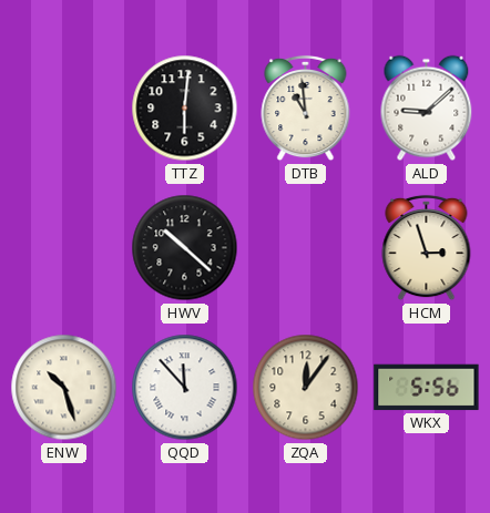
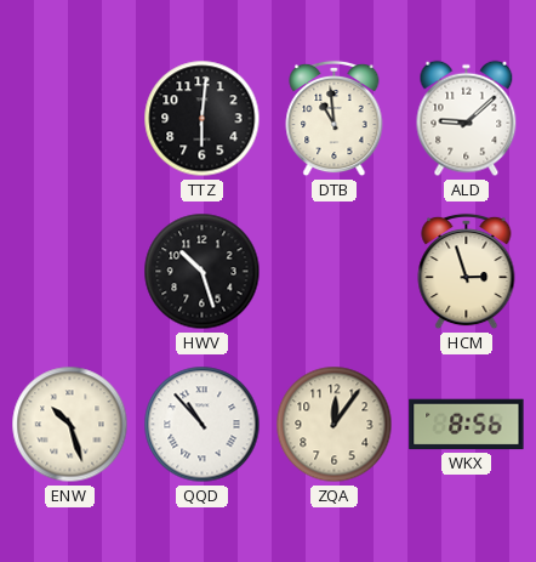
HWV: 10:22 -> 10:27 (203, 272)
QQD: 11:53 -> 10:53 (203, 425)
WKX: 5:56 -> 8:56 (467, 425)
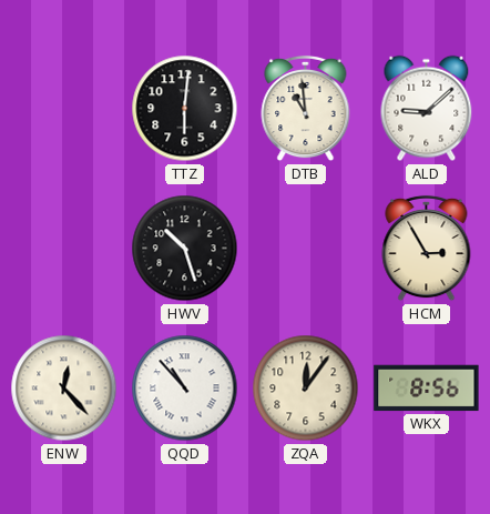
HCM: 2:57 -> 2:55 (427, 249)
ENW: 10:27 -> 12:23 (64, 389)
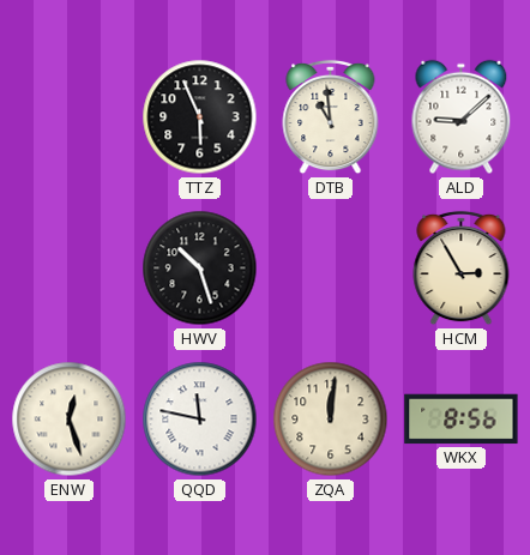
TTZ: 6:01 -> 5:56 (200, 117)
ENW: 12:23 -> 12:27 (70, 420)
QQD: 10:53 -> 11:47 (200, 420)
ZQA: 12:06 -> 12:01 (331, 420)
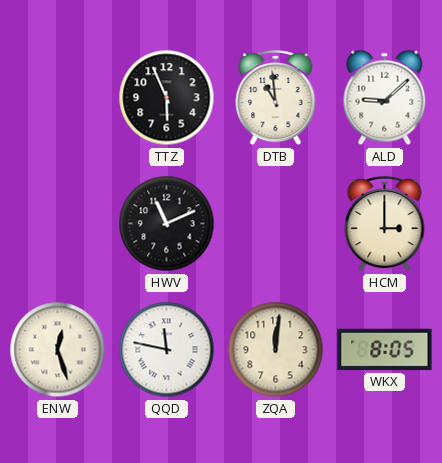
HWV: 10:27 -> 11:11 (167, 224)
HCM: 2:55 -> 3:00 (385, 224)
WKX: 8:56 -> 8:05 (385, 350)
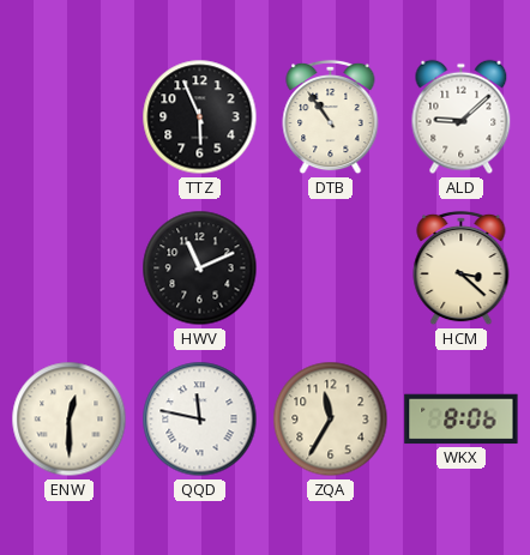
DTB: 10:59 -> 10:54 (331, 117)
HCM: 3:00 -> 3:22 (462, 269)
ENW: 12:27 -> 12:30 (70, 420)
ZQA: 12:01 -> 11:35 (331, 420)
WKX: 8:05 -> 8:06 (462, 420)
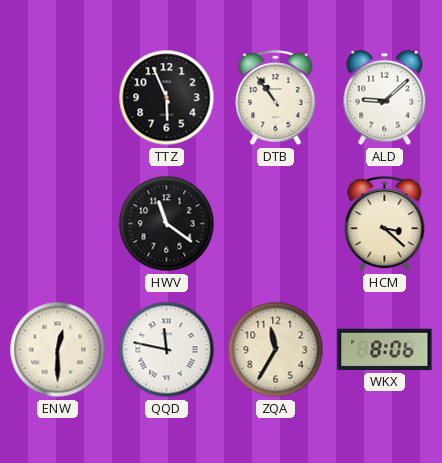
HWV: 11:11 -> 11:21 (167, 224)
